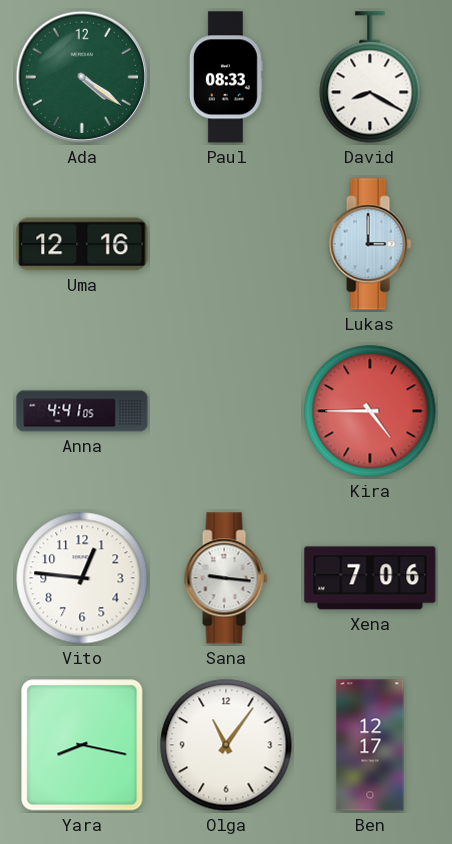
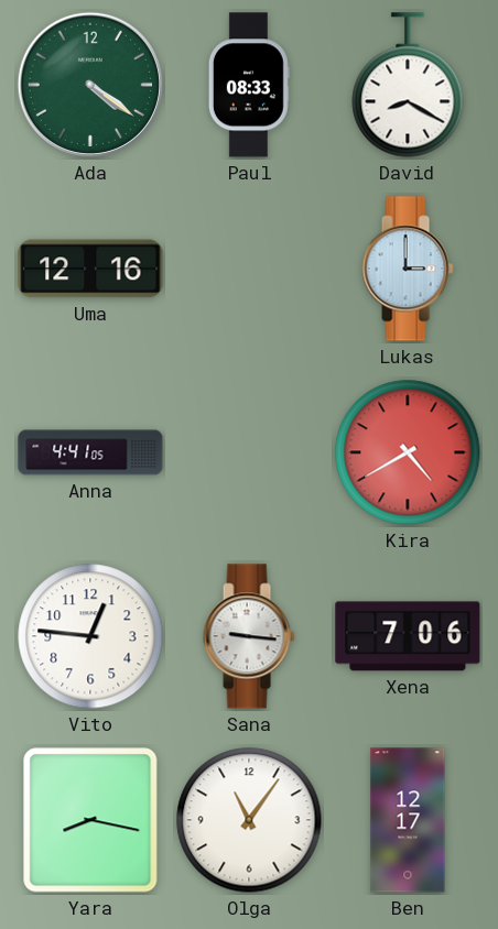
Kira: 4:45 -> 4:40 (408, 452)
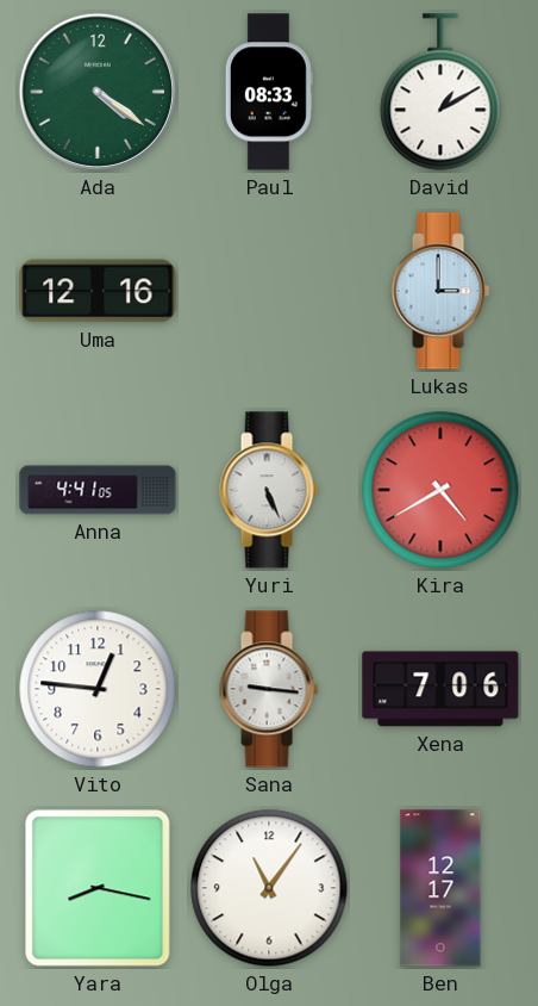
David: 8:20 -> 1:10 (440, 92)
Yuri: none -> 5:26 (269, 490)
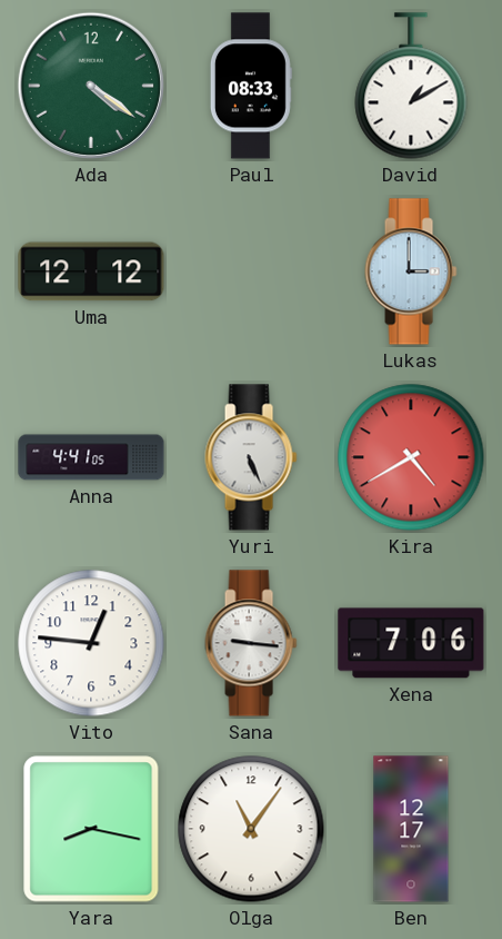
Uma: 12:16 -> 12:12 (91, 271)
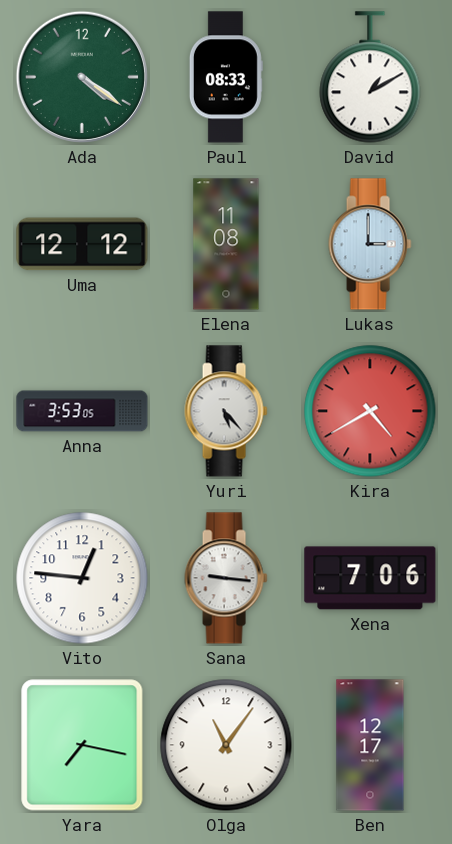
Elena: none -> 11:08 (226, 244)
Anna: 4:41 -> 3:53 (82, 411)
Yuri: 5:26 -> 5:23 (226, 411)
Yara: 8:17 -> 7:17 (82, 745)
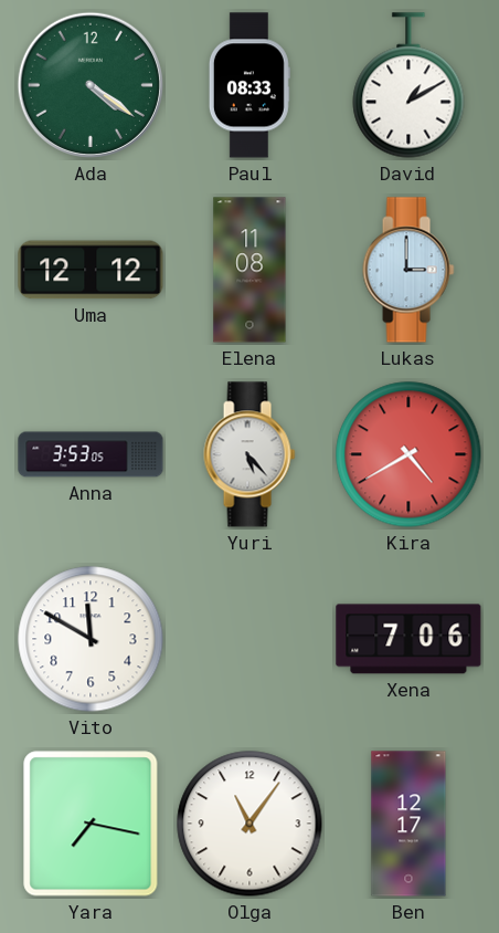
Vito: 12:46 -> 11:50 (91, 639)
Sana: 9:16 -> none (226, 578)
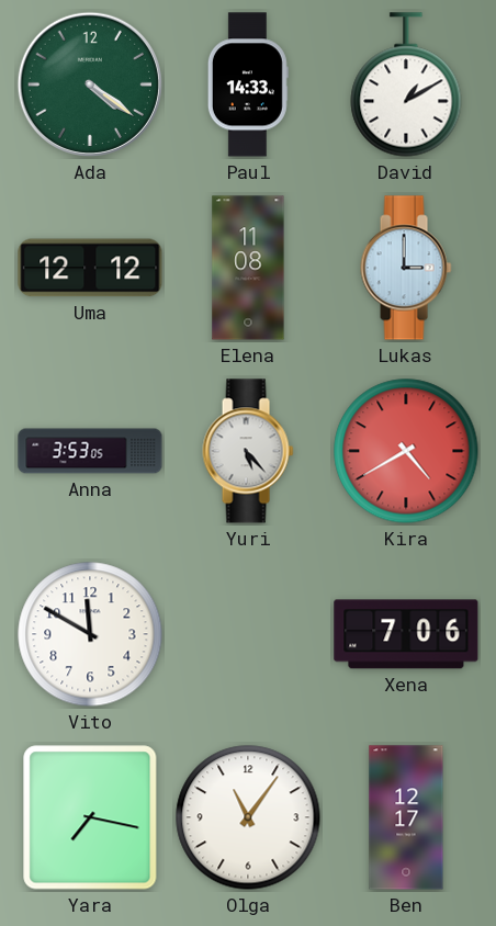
Paul: 08:33 -> 14:33 (248, 84)
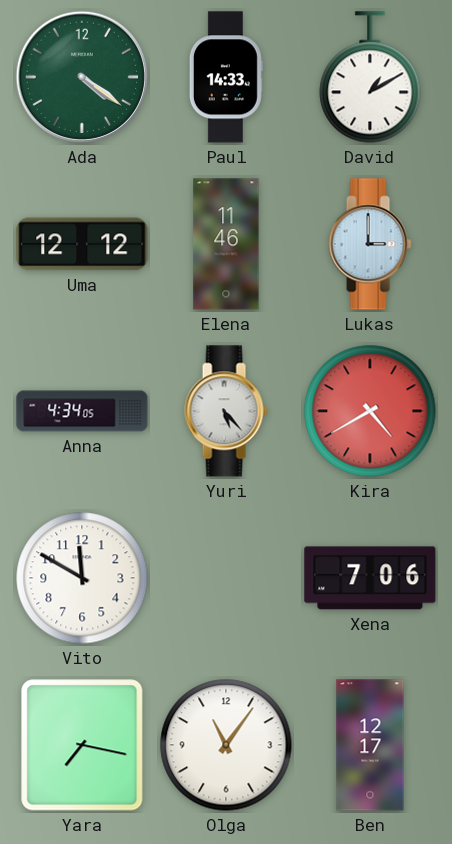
Elena: 11:08 -> 11:46 (226, 244)
Anna: 3:53 -> 4:34 (82, 411)
